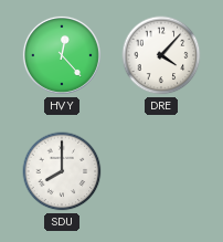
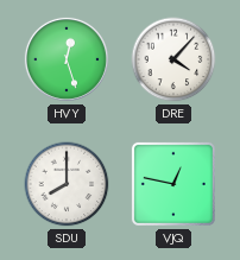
HVY: 12:23 -> 12:27 (67, 59)
VJQ: none -> 12:47 (173, 184)
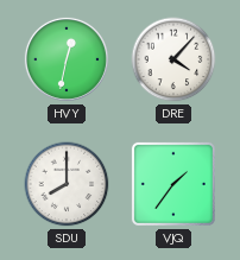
HVY: 12:27 -> 12:32 (67, 59)
VJQ: 12:47 -> 1:36 (173, 184)
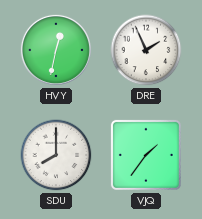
DRE: 4:07 -> 1:56 (146, 50)
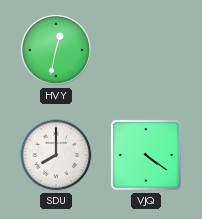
DRE: 1:56 -> none (146, 50)
VJQ: 1:36 -> 4:21 (146, 155)
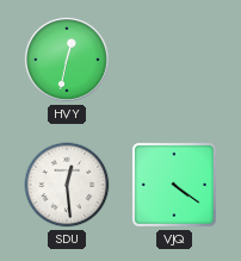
SDU: 8:00 -> 12:29 (67, 185)
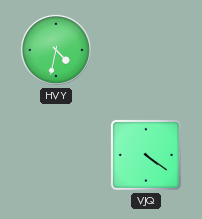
HVY: 12:32 -> 4:32 (56, 50)
SDU: 12:29 -> none (67, 185)
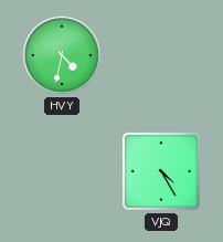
VJQ: 4:21 -> 4:25 (161, 171)
